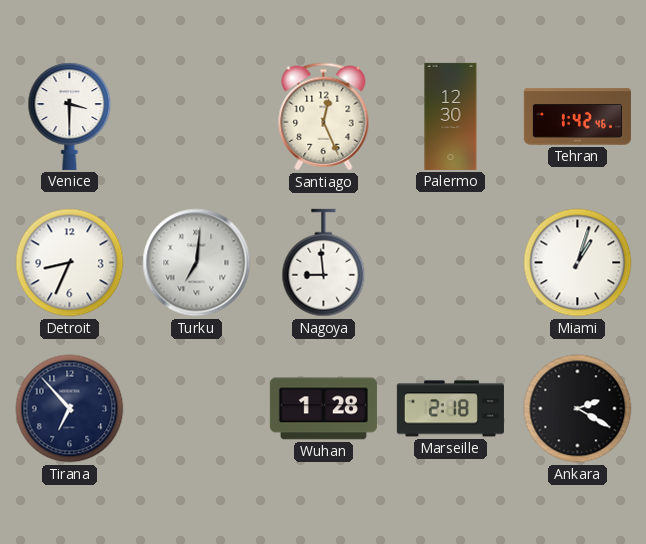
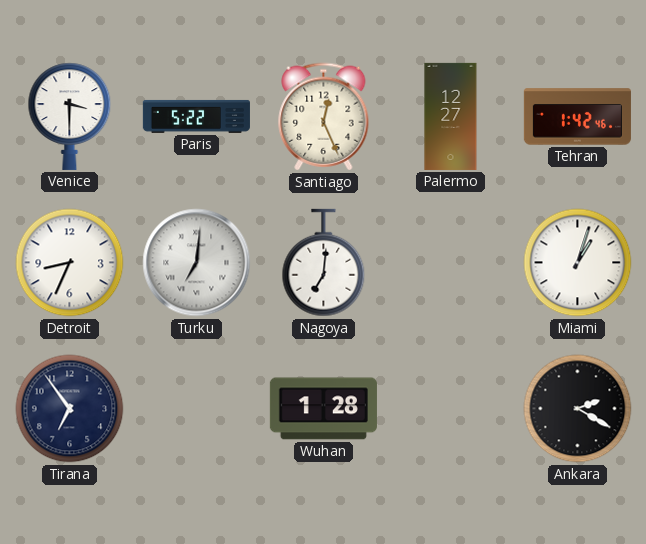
Paris: none -> 5:22 (196, 116)
Palermo: 12:30 -> 12:27 (451, 116)
Nagoya: 8:59 -> 7:01 (324, 263)
Tirana: 6:53 -> 6:54 (70, 409)
Marseille: 2:18 -> none (450, 409)
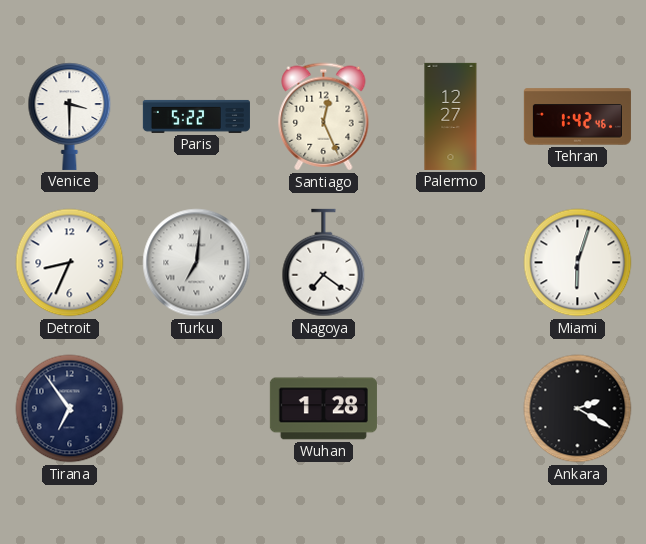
Nagoya: 7:01 -> 7:21 (324, 263)
Miami: 1:03 -> 6:03 (578, 263)
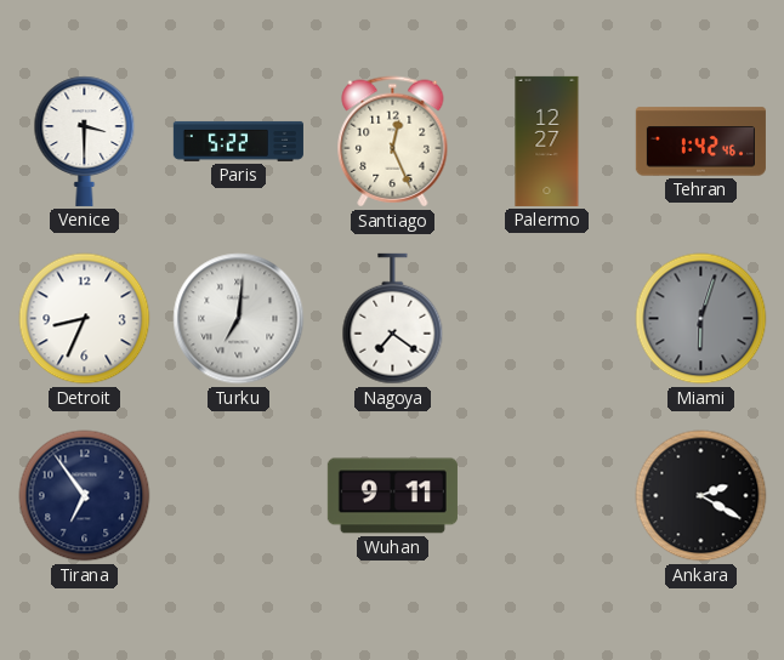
Miami dial: white -> grey (701, 319)
Wuhan: 1:28 -> 9:11 (392, 496)
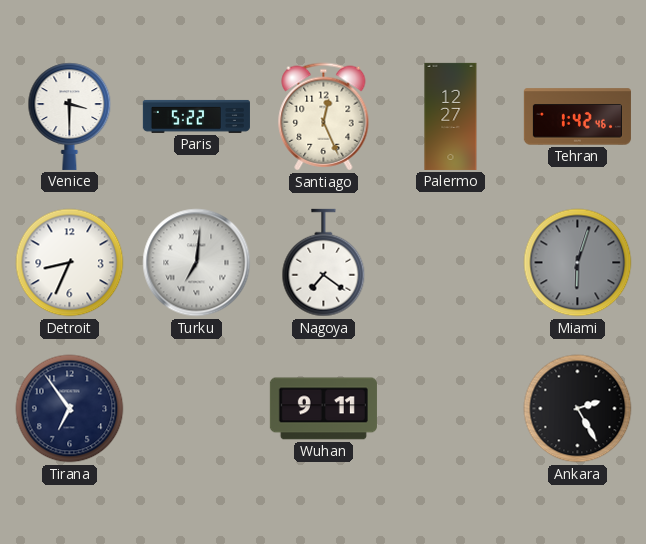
Ankara: 2:20 -> 2:25 (578, 409)
